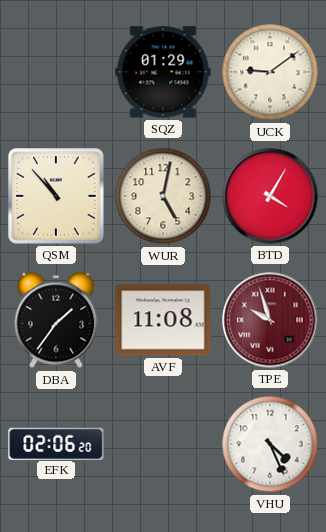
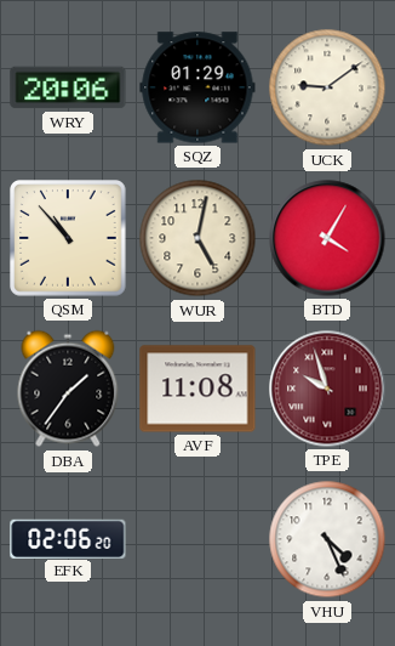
WRY: none -> 20:06 (68, 87)
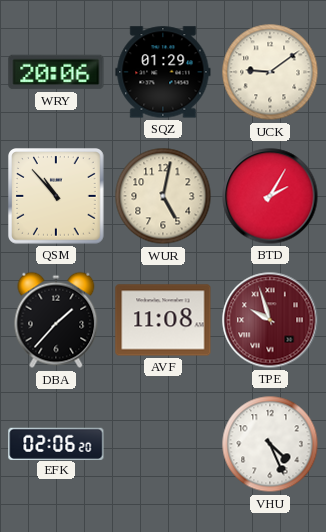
BTD: 4:05 -> 2:05 (270, 196)
DBA: 1:36 -> 1:37 (56, 320)
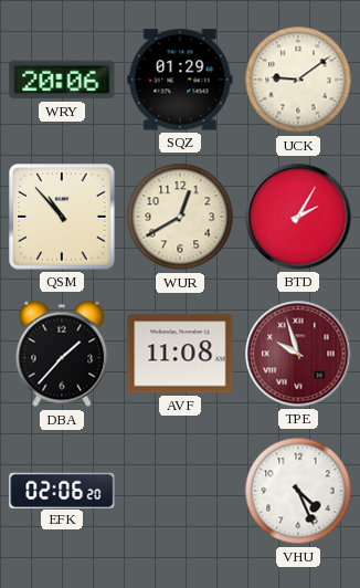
WUR: 5:02 -> 12:40 (180, 217)
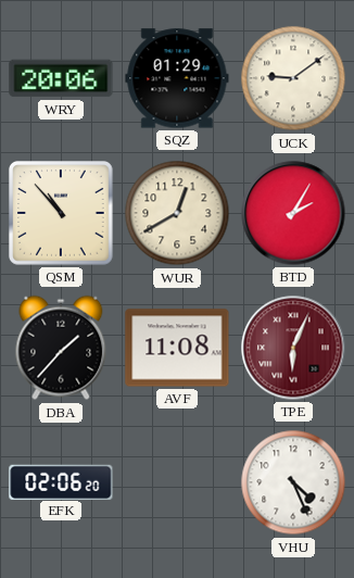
TPE: 9:57 -> 6:04 (293, 348)
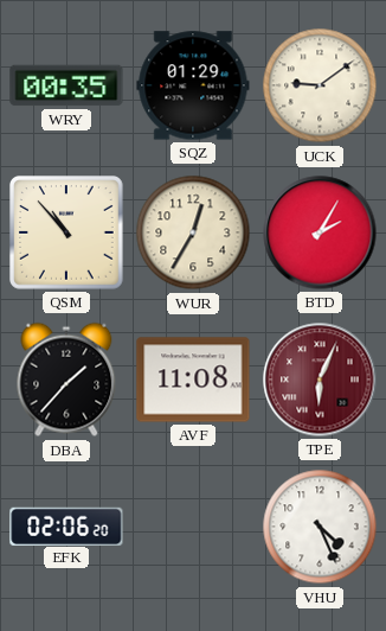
WRY: 20:06 -> 00:35 (66, 85)
WUR: 12:40 -> 12:35 (193, 232)
